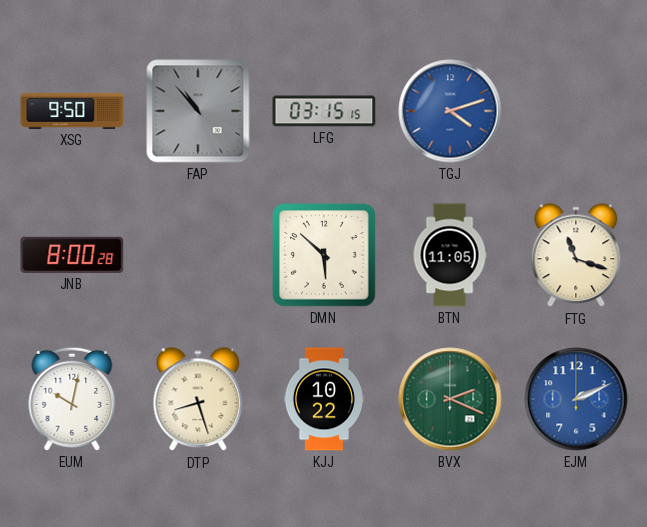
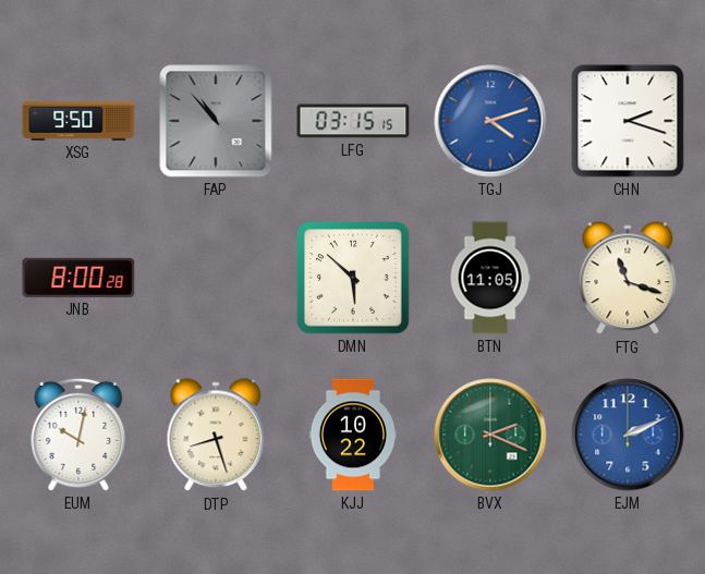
CHN: none -> 2:18 (628, 121)
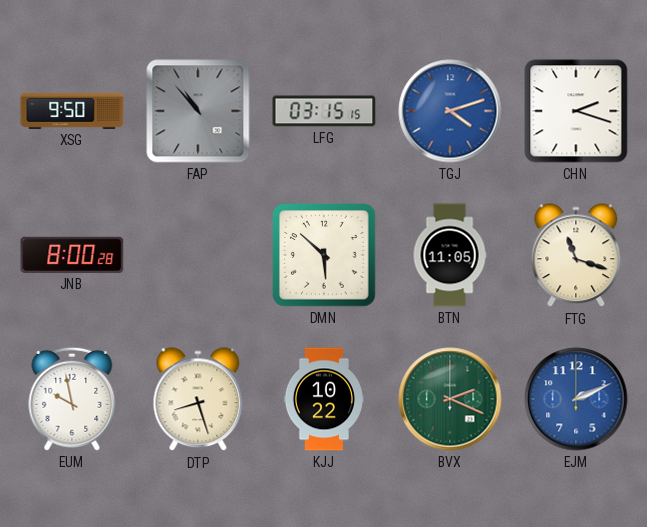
EUM: 10:02 -> 9:58 (72, 399)
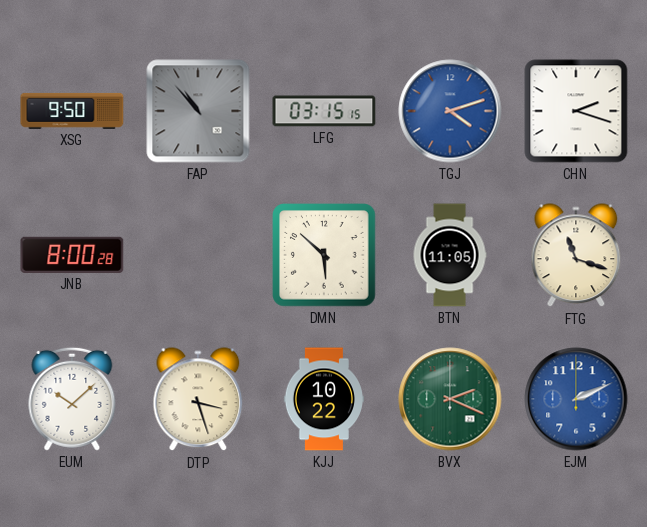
EUM: 9:58 -> 10:08 (72, 399)
DTP: 8:27 -> 3:27 (198, 400)
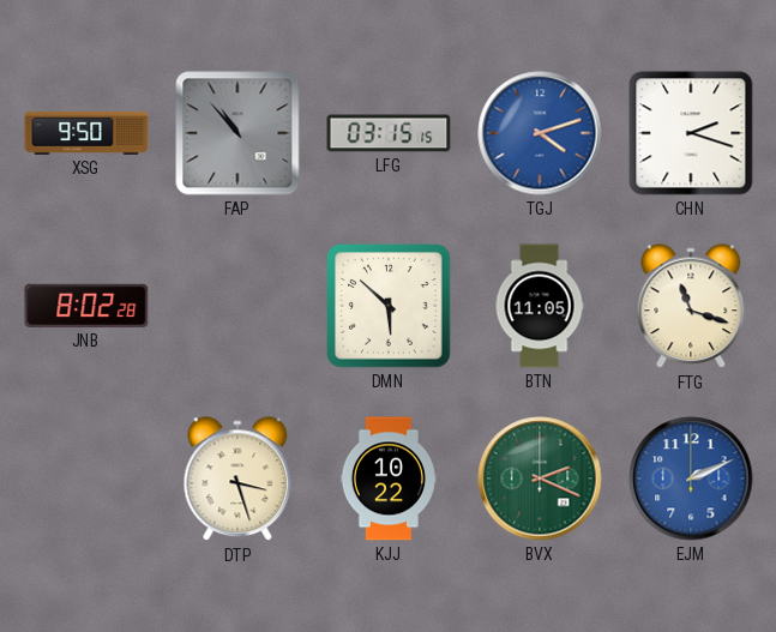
JNB: 8:00 -> 8:02 (86, 306)
EUM: 10:08 -> none (72, 399)
